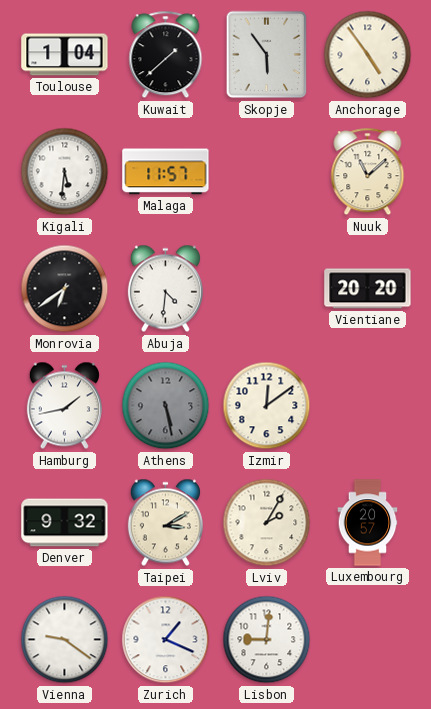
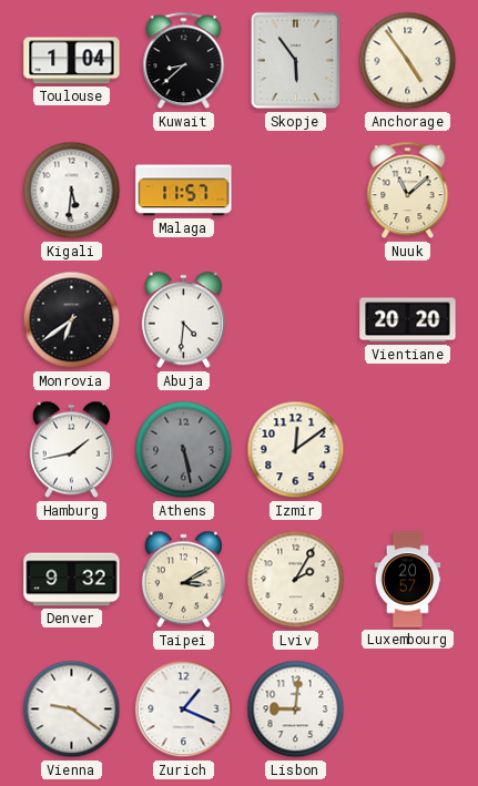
Kuwait: 1:38 -> 8:38 (184, 61)
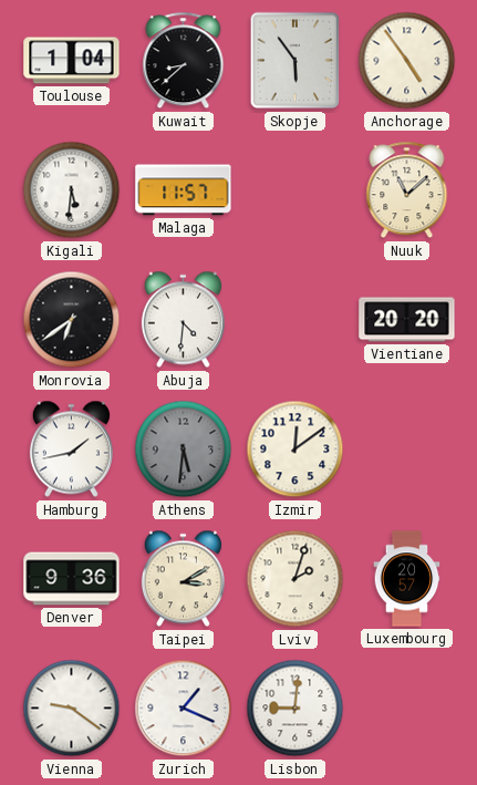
Athens: 5:28 -> 5:31 (184, 450)
Denver: 9:32 -> 9:36 (72, 579)
Lviv: 2:05 -> 2:03 (295, 579)
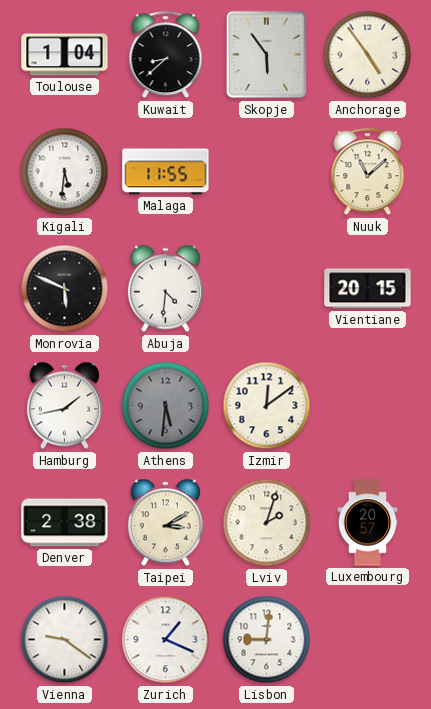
Malaga: 11:57 -> 11:55 (166, 172)
Monrovia: 6:39 -> 5:49 (65, 289)
Vientiane: 20:20 -> 20:15 (368, 289)
Denver: 9:36 -> 2:38 (65, 523)
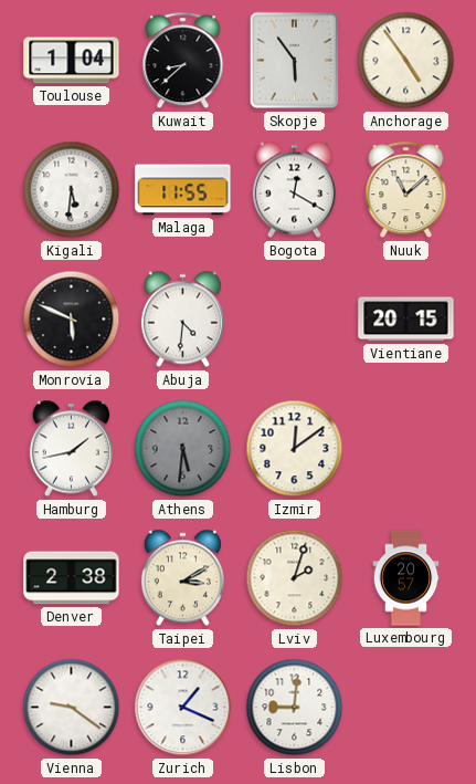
Bogota: none -> 12:20 (294, 190)
